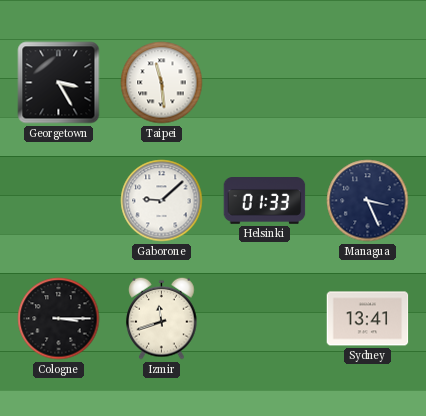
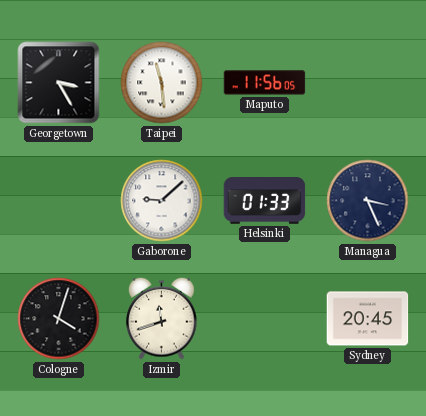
Maputo: none -> 11:56 (265, 83)
Cologne: 3:15 -> 4:03 (59, 319)
Sydney: 13:41 -> 20:45 (368, 319)
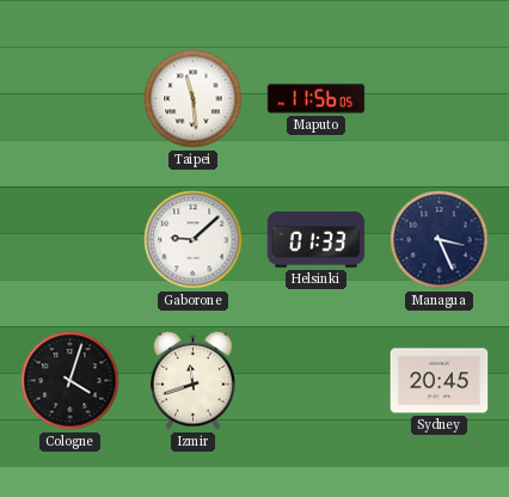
Georgetown: 3:25 -> none (59, 83)
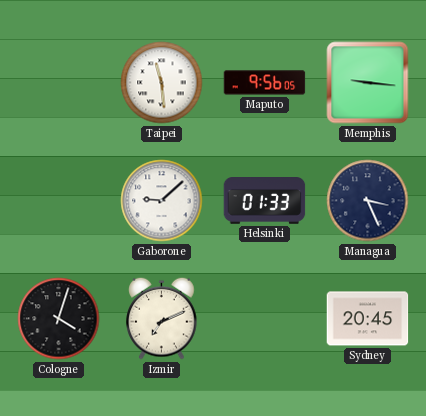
Maputo: 11:56 -> 9:56 (265, 83)
Memphis: none -> 9:16 (368, 83)
Izmir: 11:42 -> 7:11 (162, 318)
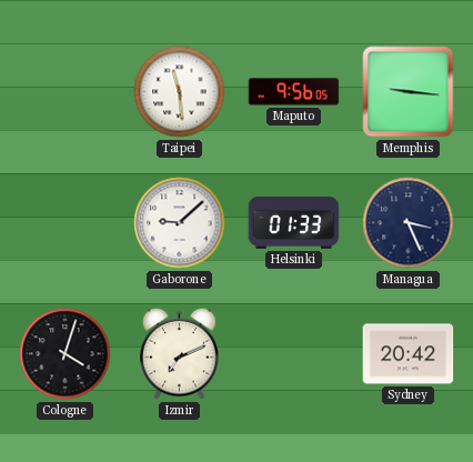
Sydney: 20:45 -> 20:42 (409, 354)
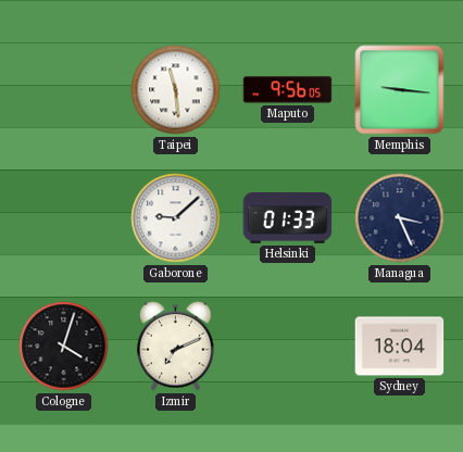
Sydney: 20:42 -> 18:04 (400, 347)
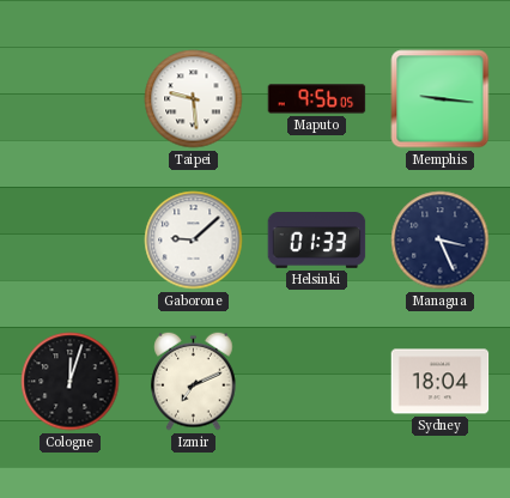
Taipei: 11:29 -> 9:29 (194, 99)
Cologne: 4:03 -> 12:03 (71, 382)
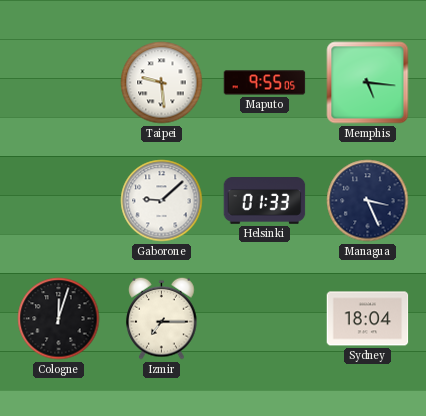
Maputo: 9:56 -> 9:55 (265, 83)
Memphis: 9:16 -> 5:16 (368, 83)
Izmir: 7:11 -> 7:15 (162, 318)
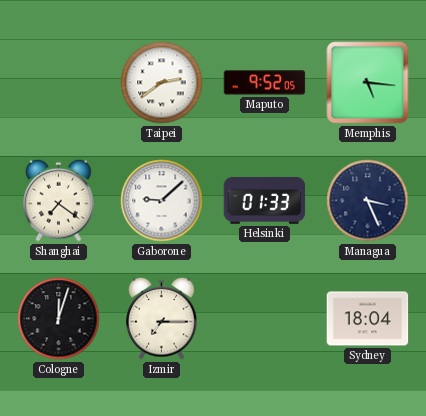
Taipei: 9:29 -> 2:39 (162, 83)
Maputo: 9:55 -> 9:52 (265, 83)
Shanghai: none -> 7:21 (59, 200)
